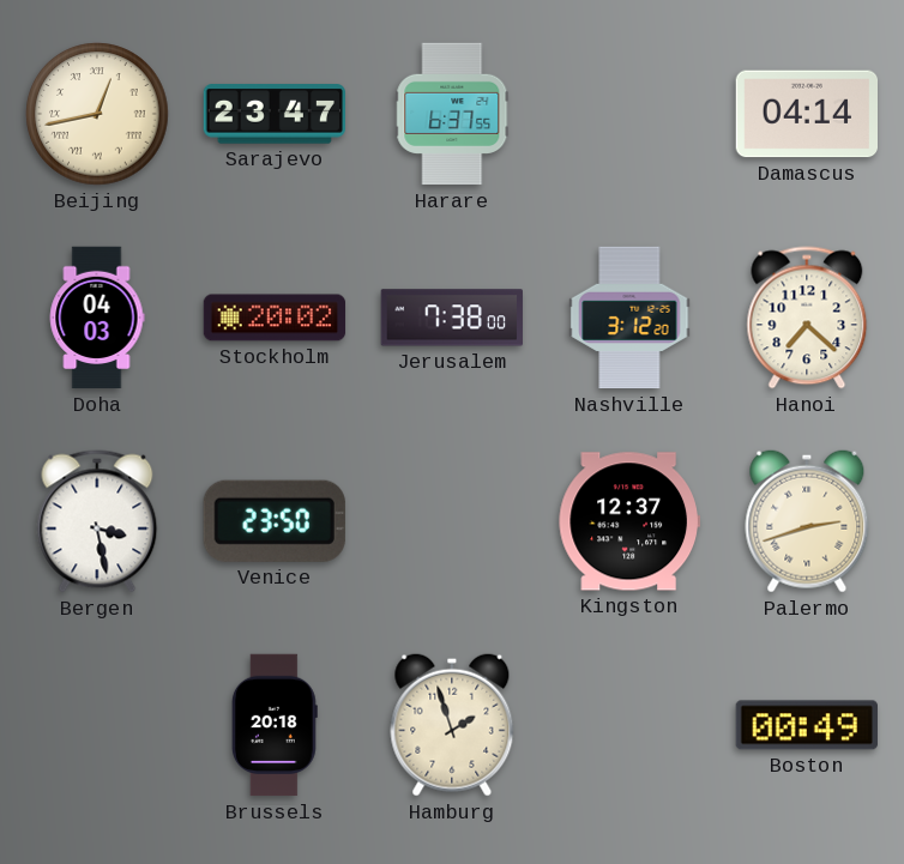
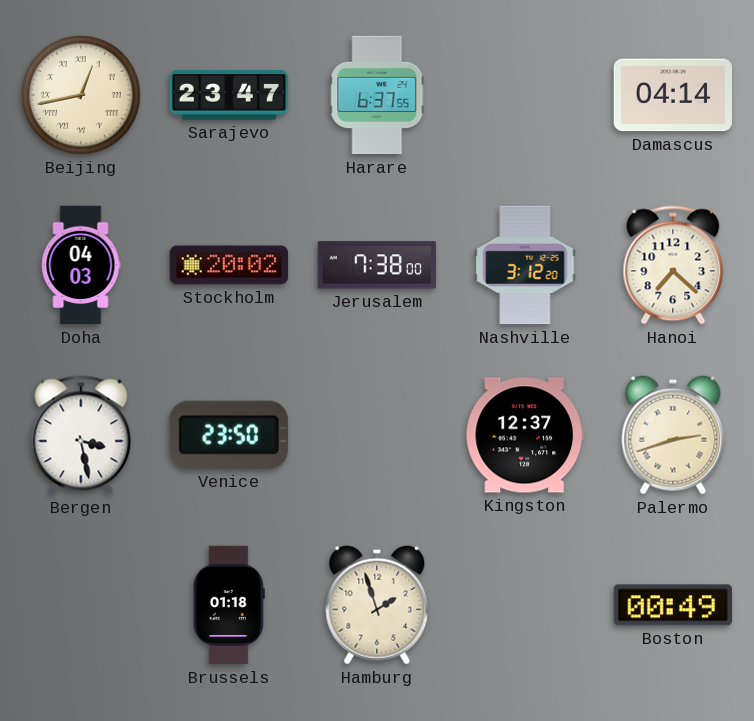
Brussels: 20:18 -> 01:18 (229, 605)
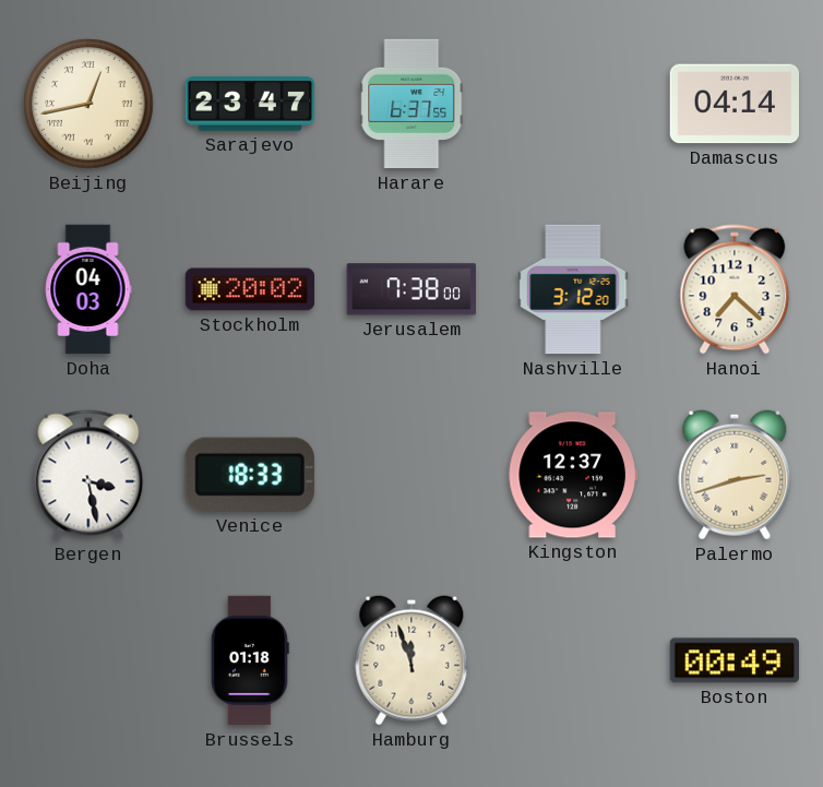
Venice: 23:50 -> 18:33 (250, 475)
Hamburg: 1:57 -> 11:57 (411, 660)
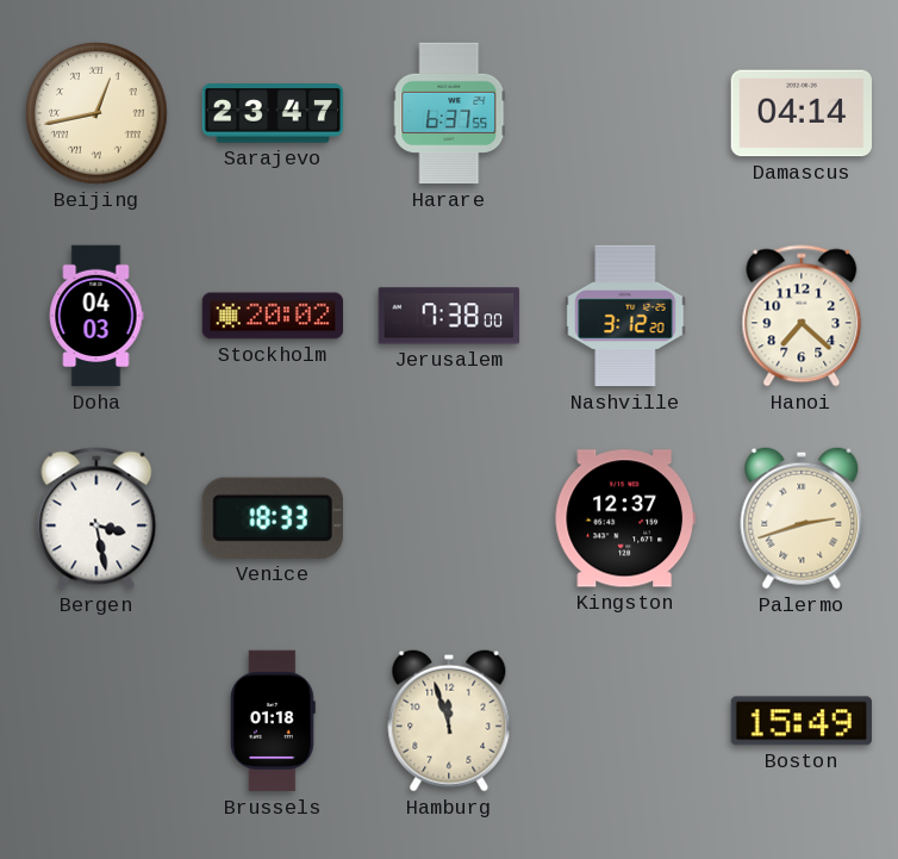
Boston: 00:49 -> 15:49 (802, 721)
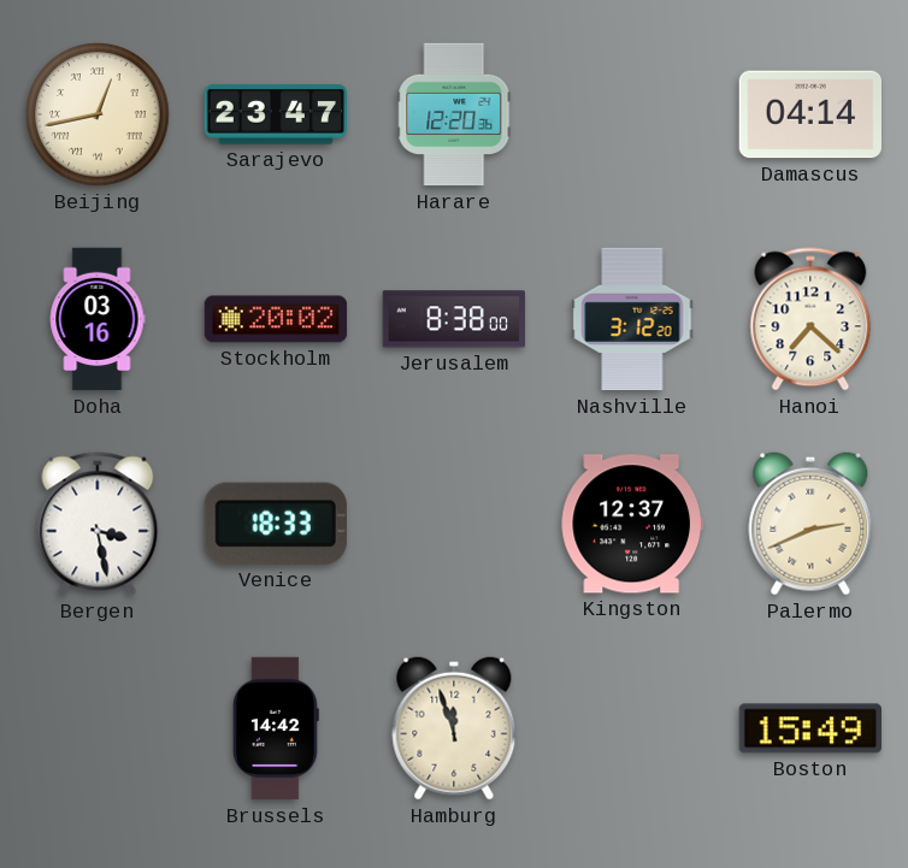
Harare: 6:37 -> 12:20 (454, 114)
Doha: 04:03 -> 03:16 (98, 319)
Jerusalem: 7:38 -> 8:38 (454, 319)
Palermo: 2:42 -> 2:41 (810, 524)
Brussels: 01:18 -> 14:42 (276, 728)
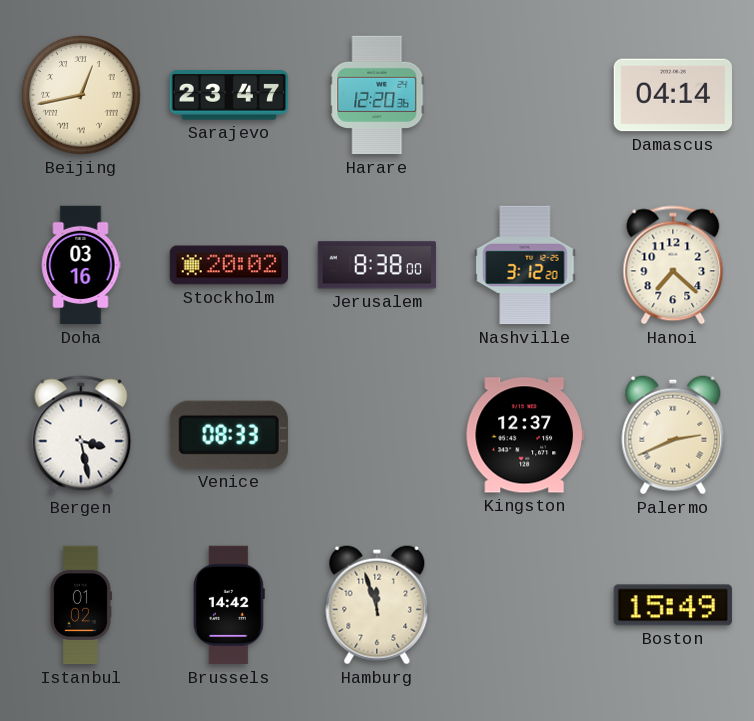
Venice: 18:33 -> 08:33 (229, 435)
Istanbul: none -> 01:02 (80, 605)
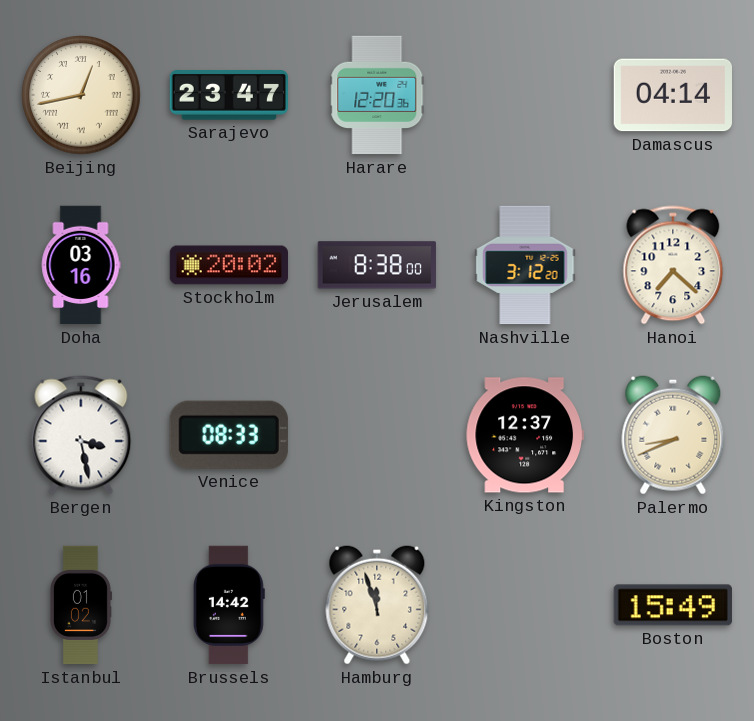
Palermo: 2:41 -> 8:41 (673, 435)
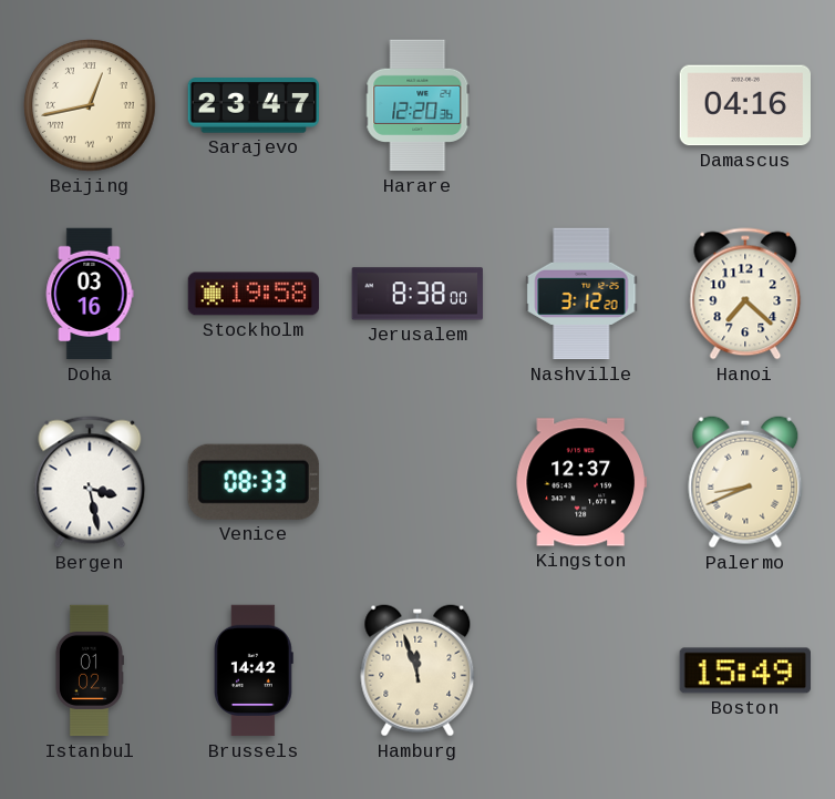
Damascus: 04:14 -> 04:16 (744, 105)
Stockholm: 20:02 -> 19:58 (254, 294)
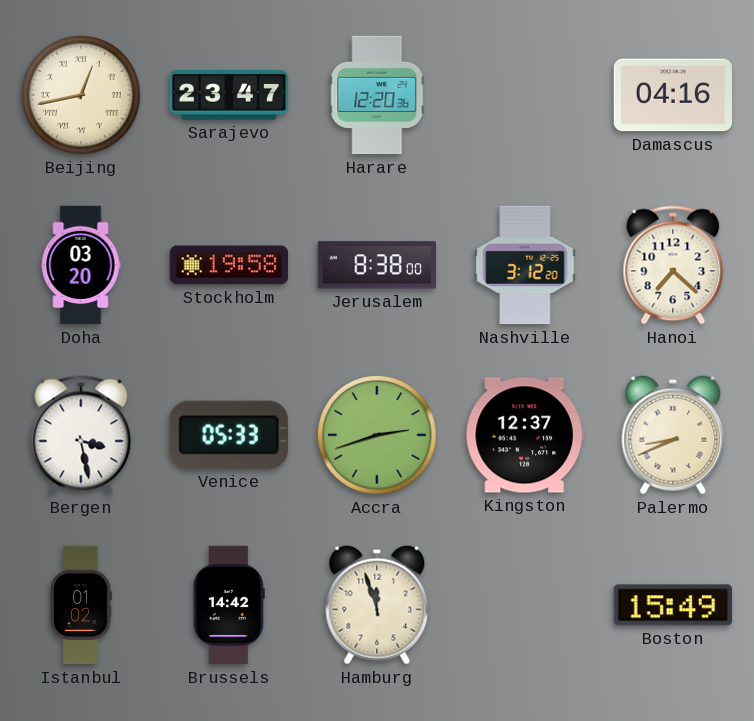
Doha: 03:16 -> 03:20 (81, 265)
Venice: 08:33 -> 05:33 (229, 435)
Accra: none -> 2:42 (377, 435)
